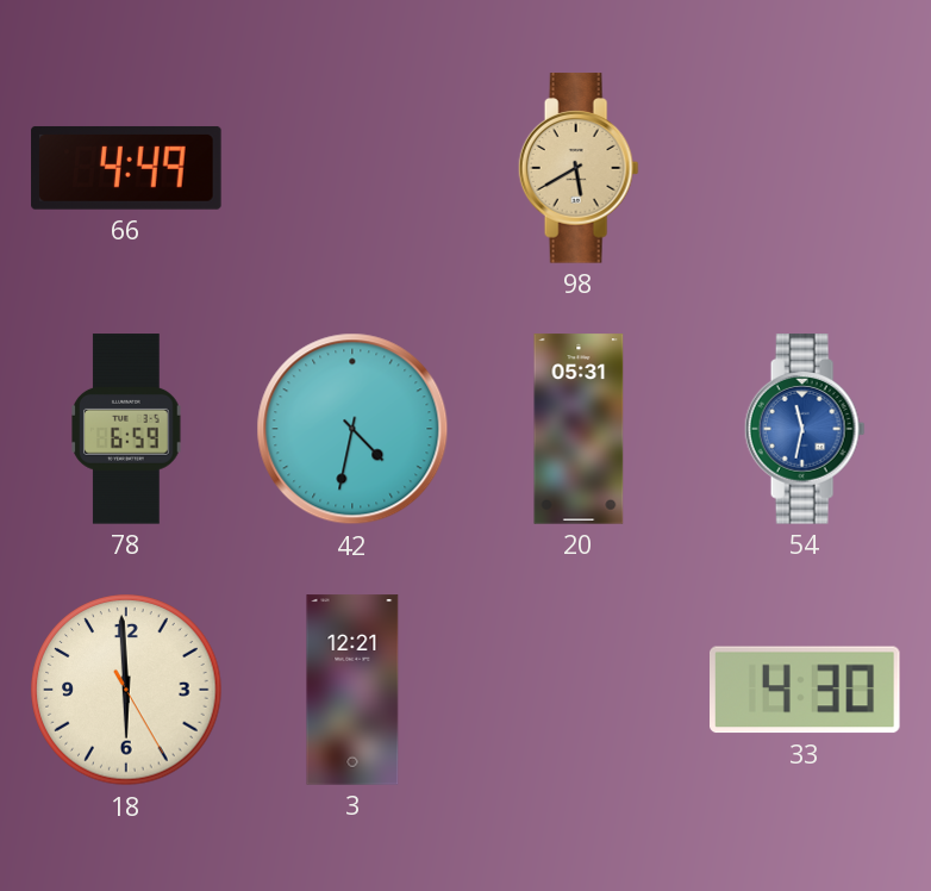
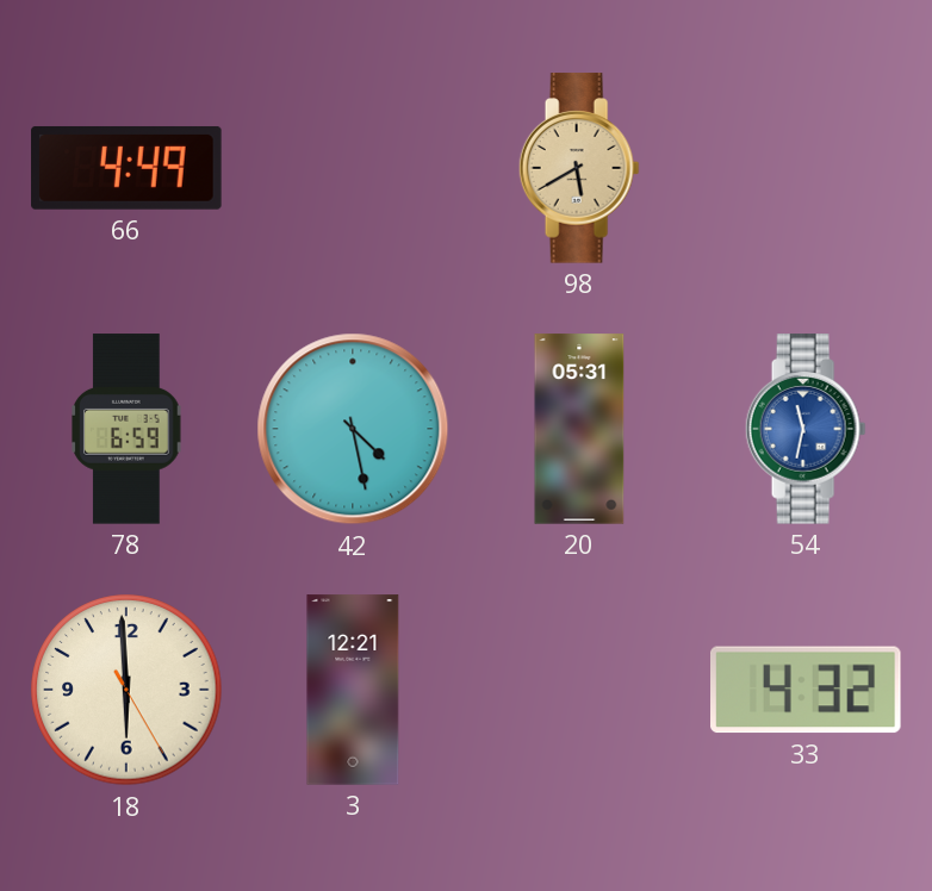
42: 4:32 -> 4:28 (353, 429)
33: 4:30 -> 4:32 (807, 690)
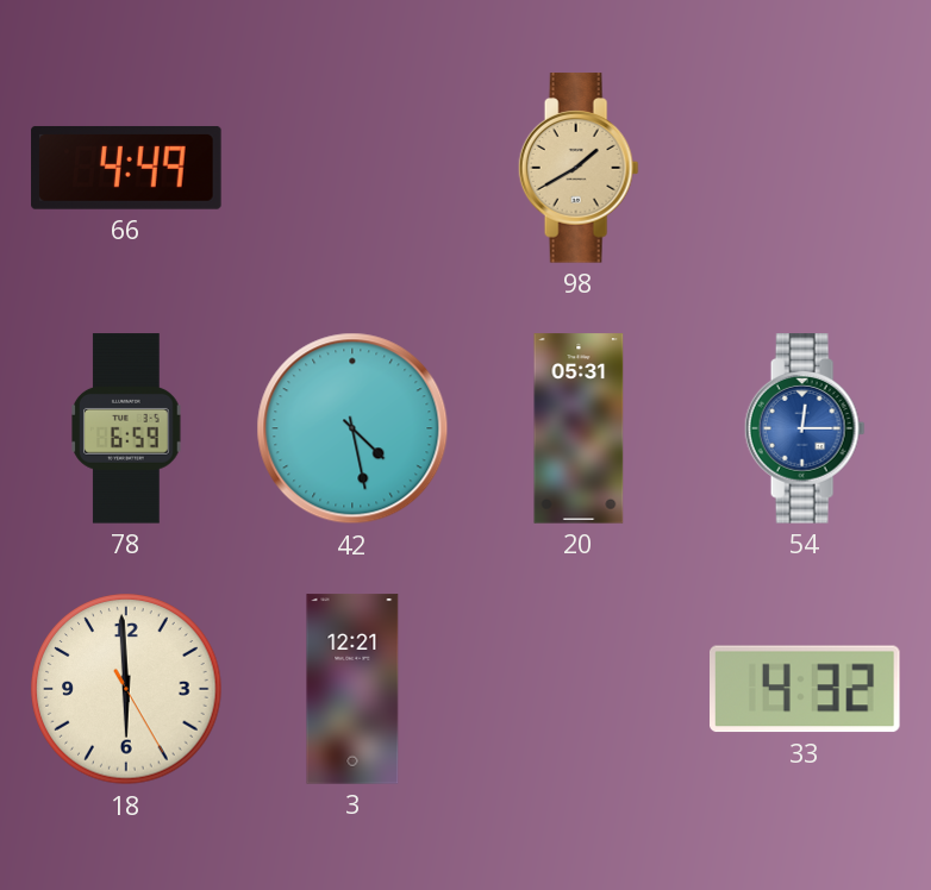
98: 5:40 -> 1:40 (579, 168)
54: 11:32 -> 12:15 (805, 428)
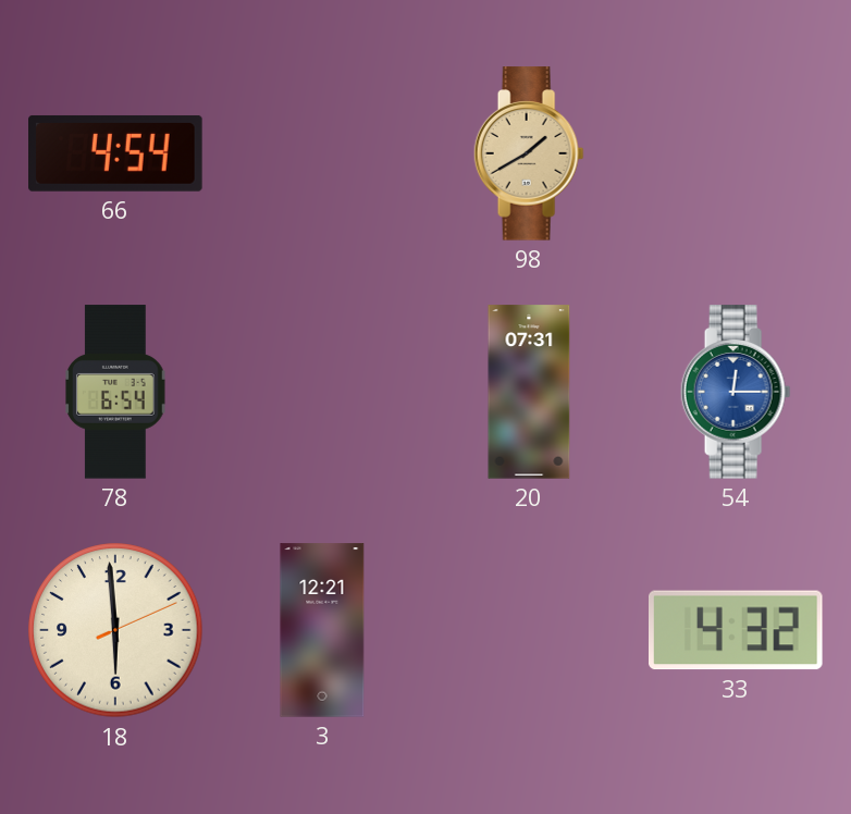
66: 4:49 -> 4:54 (115, 153)
78: 6:59 -> 6:54 (116, 392)
42: 4:28 -> none (352, 428)
20: 05:31 -> 07:31 (529, 392)
18: 5:59:25 -> 5:59:11 (115, 630)
